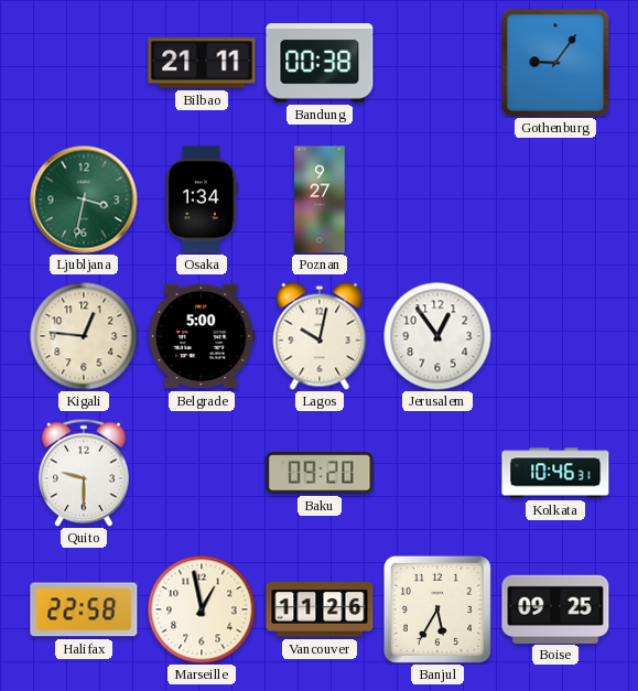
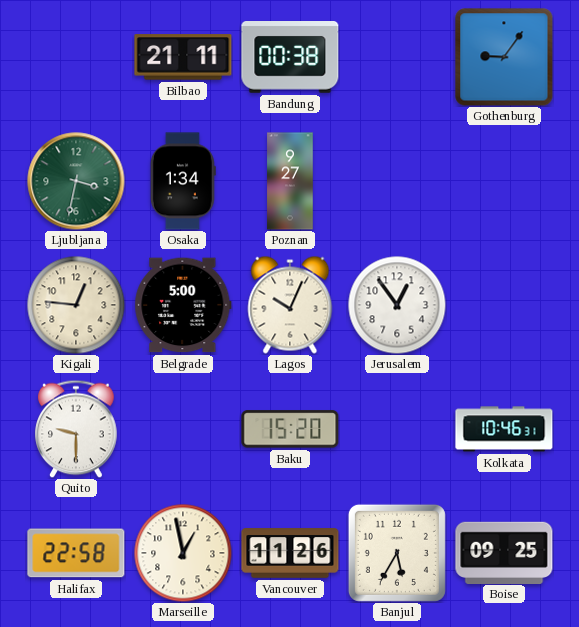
Lagos: 10:02 -> 10:04 (290, 305)
Baku: 09:20 -> 15:20 (290, 429)
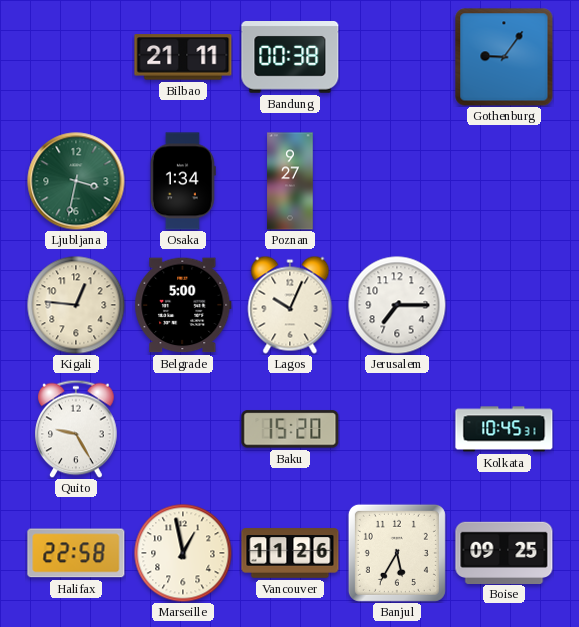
Jerusalem: 12:54 -> 7:15 (397, 305)
Quito: 9:30 -> 9:25 (76, 429)
Kolkata: 10:46 -> 10:45 (504, 429)
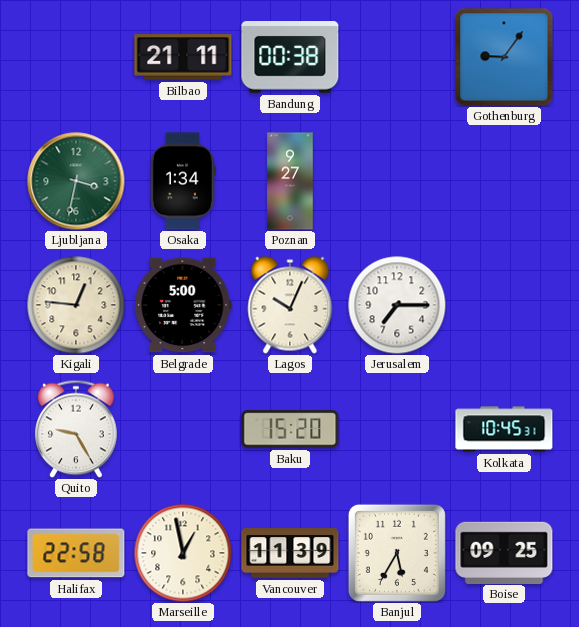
Vancouver: 11:26 -> 11:39 (290, 553)
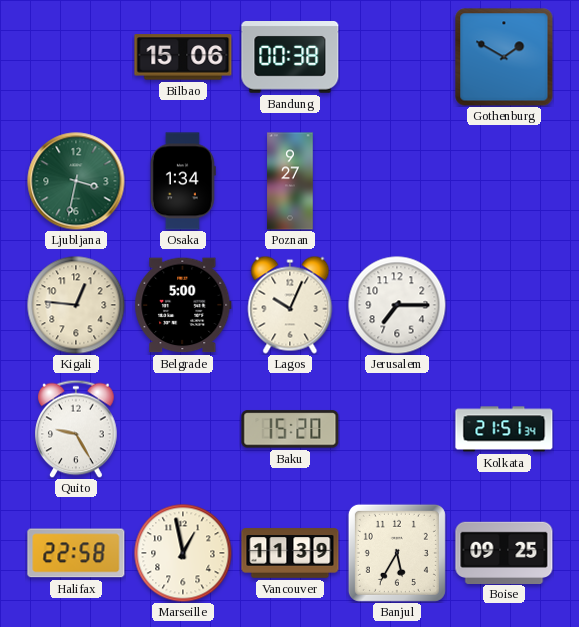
Bilbao: 21:11 -> 15:06 (183, 57)
Gothenburg: 9:06 -> 1:50 (504, 57)
Kolkata: 10:45 -> 21:51 (504, 429)
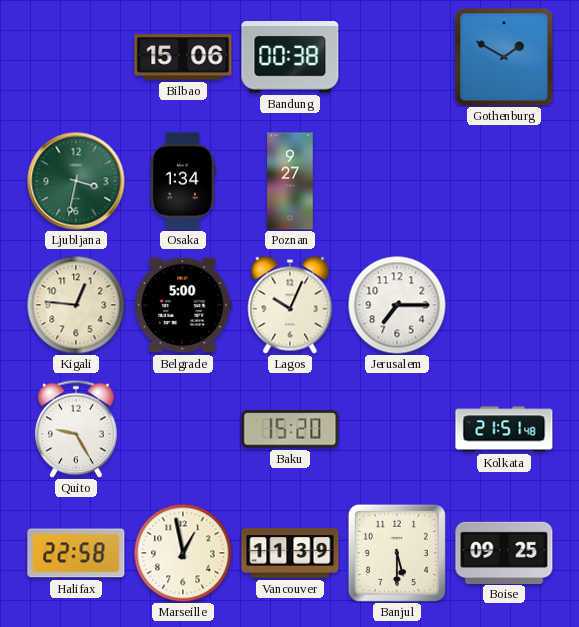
Kolkata: 21:51:34 -> 21:51:48 (504, 429)
Banjul: 5:35 -> 5:30 (397, 553)
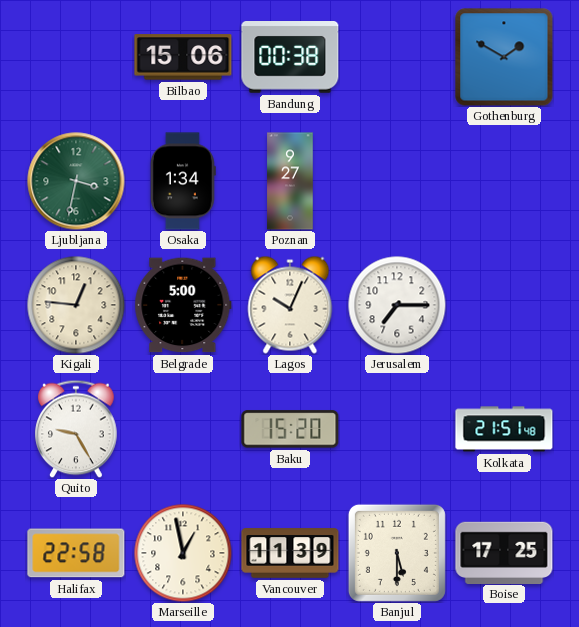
Boise: 09:25 -> 17:25 (504, 552)
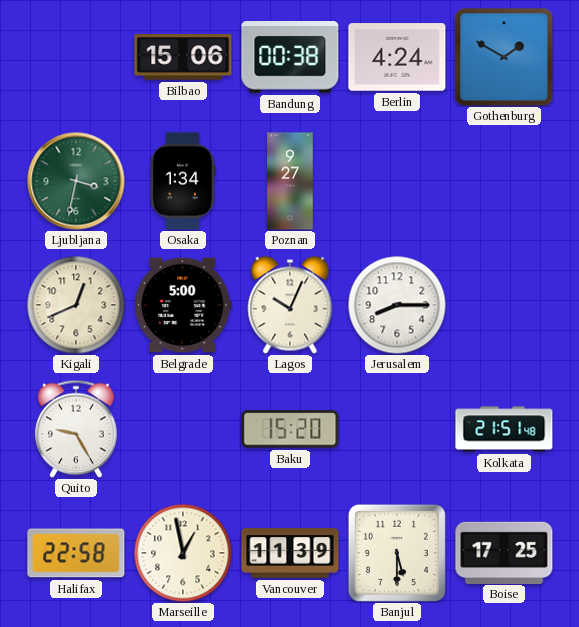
Berlin: none -> 4:24 (397, 57)
Kigali: 12:46 -> 12:41 (76, 305)
Jerusalem: 7:15 -> 8:15 (397, 305)
